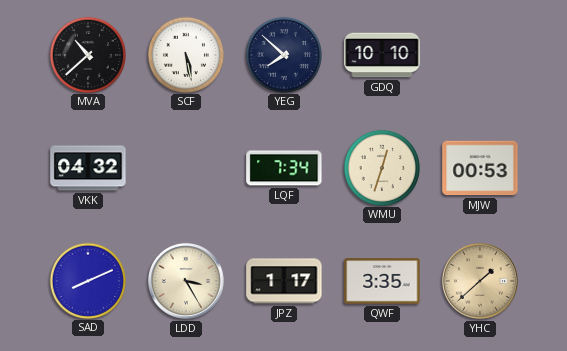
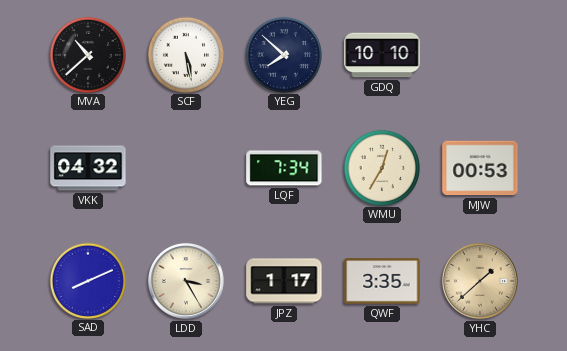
WMU: 12:33 -> 12:35 (381, 167)
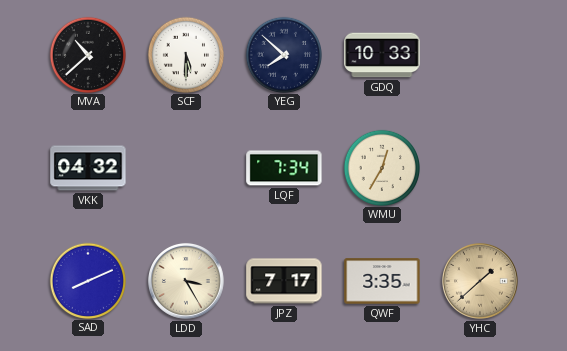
SCF: 5:28 -> 5:30 (185, 54)
GDQ: 10:10 -> 10:33 (382, 55)
MJW: 00:53 -> none (480, 168)
JPZ: 1:17 -> 7:17 (284, 281)
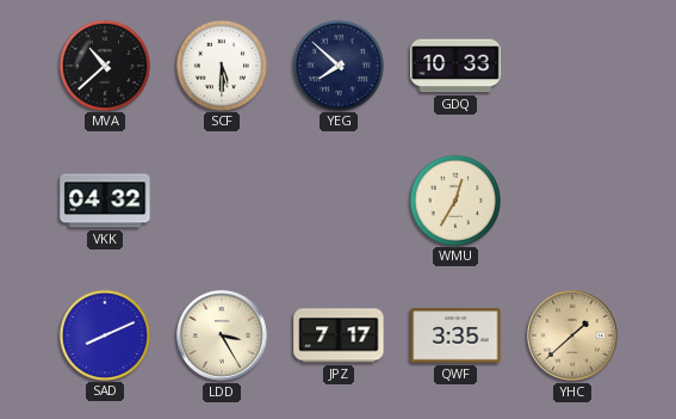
LQF: 7:34 -> none (284, 168)
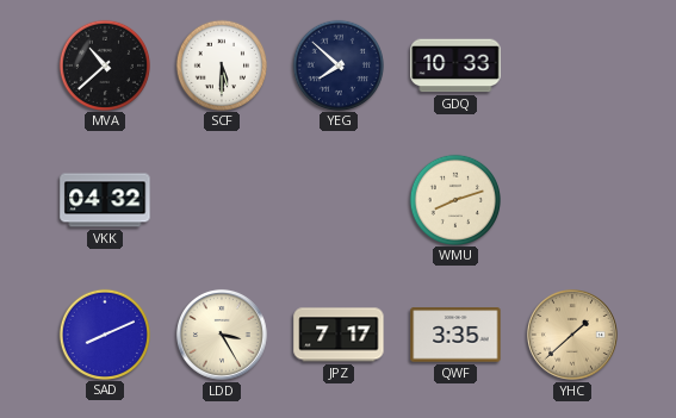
WMU: 12:35 -> 8:12 (454, 199)
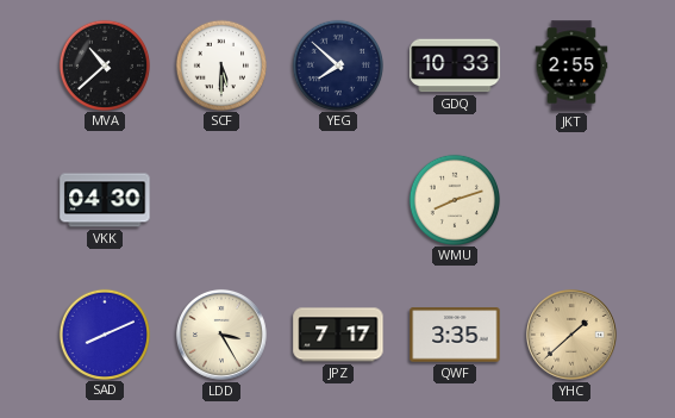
JKT: none -> 2:55 (571, 65)
VKK: 04:32 -> 04:30 (105, 200)
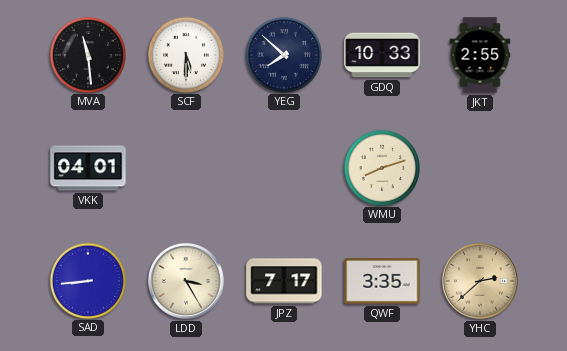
MVA: 10:38 -> 11:29 (87, 54)
VKK: 04:30 -> 04:01 (88, 168)
SAD: 8:11 -> 8:44 (87, 280)
YHC: 1:38 -> 2:38 (480, 281)
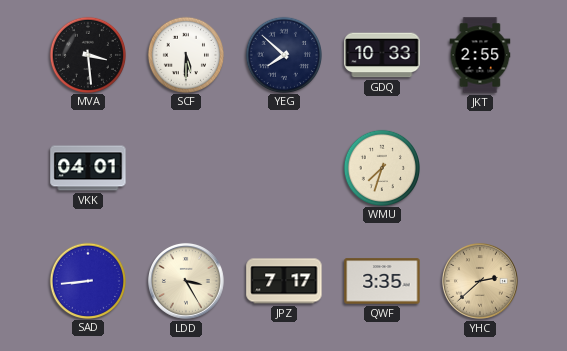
MVA: 11:29 -> 3:29 (87, 54)
WMU: 8:12 -> 7:33 (381, 167)
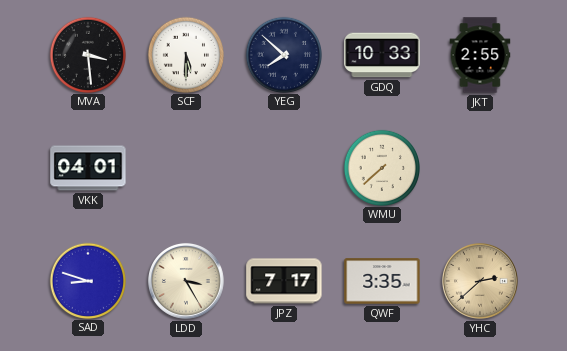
WMU: 7:33 -> 7:38 (381, 167)
SAD: 8:44 -> 8:48 (87, 280)
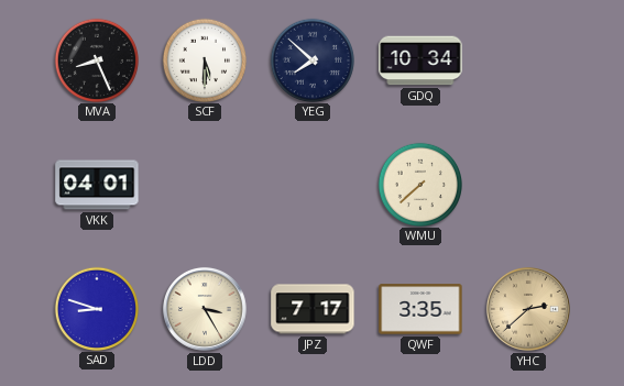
MVA: 3:29 -> 8:26 (96, 59)
GDQ: 10:33 -> 10:34 (420, 60)
JKT: 2:55 -> none (480, 55)
